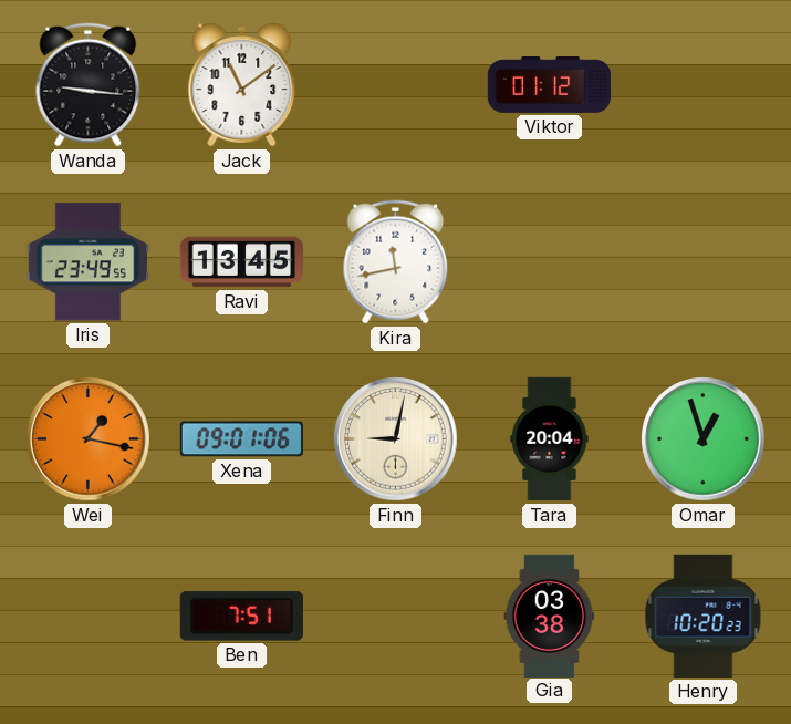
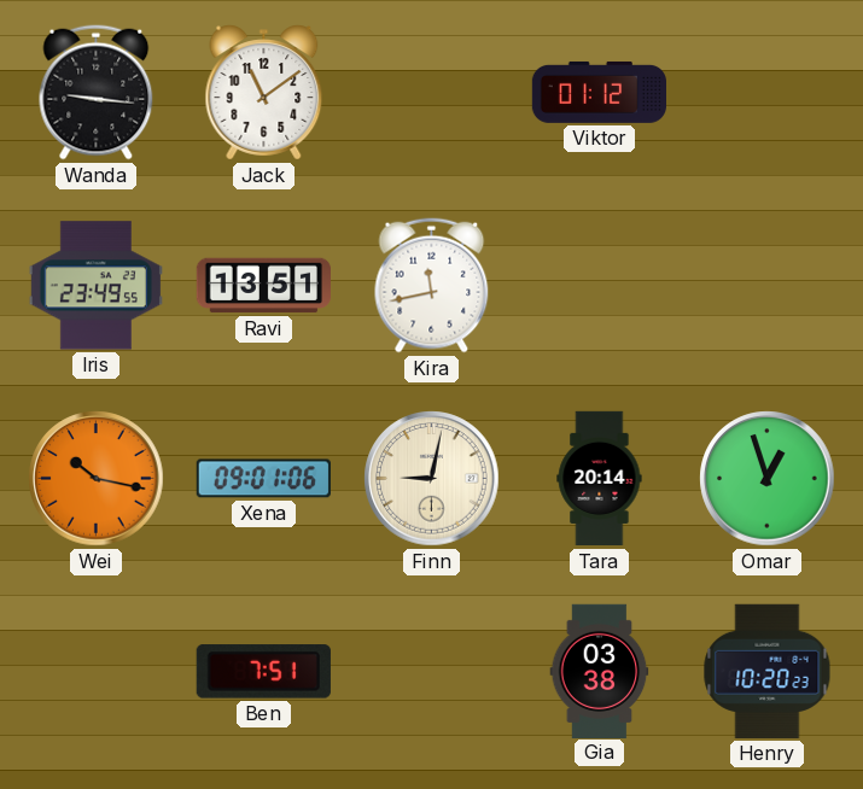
Ravi: 13:45 -> 13:51 (263, 286)
Wei: 1:17 -> 10:17 (97, 479)
Tara: 20:04 -> 20:14 (600, 479)
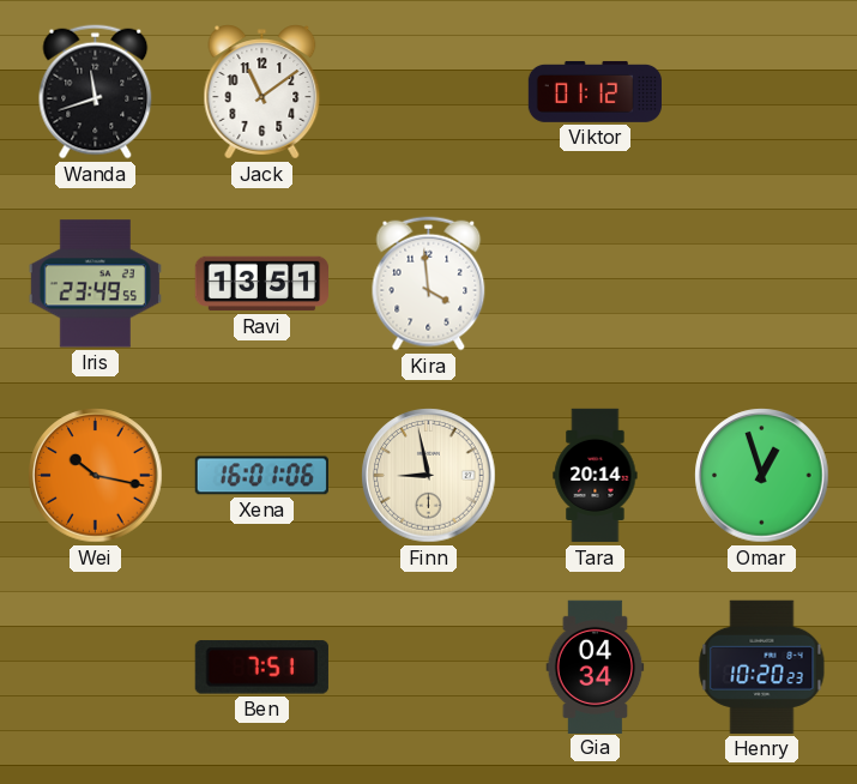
Wanda: 9:16 -> 11:42 (96, 92)
Kira: 11:43 -> 3:59 (429, 284)
Xena: 09:01 -> 16:01 (261, 476)
Finn: 9:02 -> 8:58 (429, 476)
Gia: 03:38 -> 04:34 (596, 667)
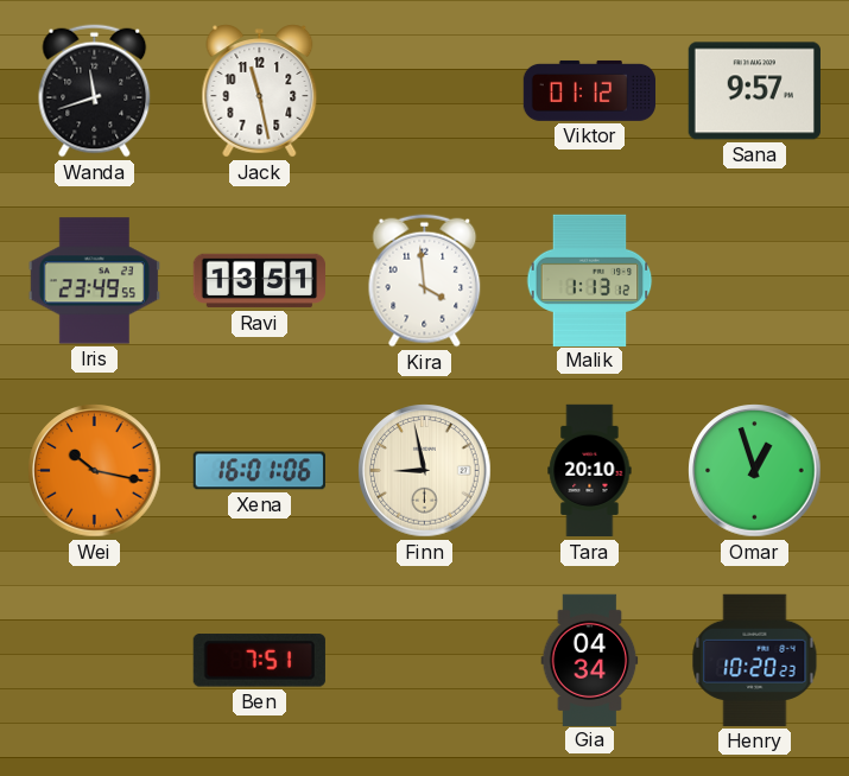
Jack: 11:09 -> 11:28 (260, 91)
Sana: none -> 9:57 (754, 91)
Malik: none -> 1:13 (590, 280)
Tara: 20:14 -> 20:10 (590, 471)
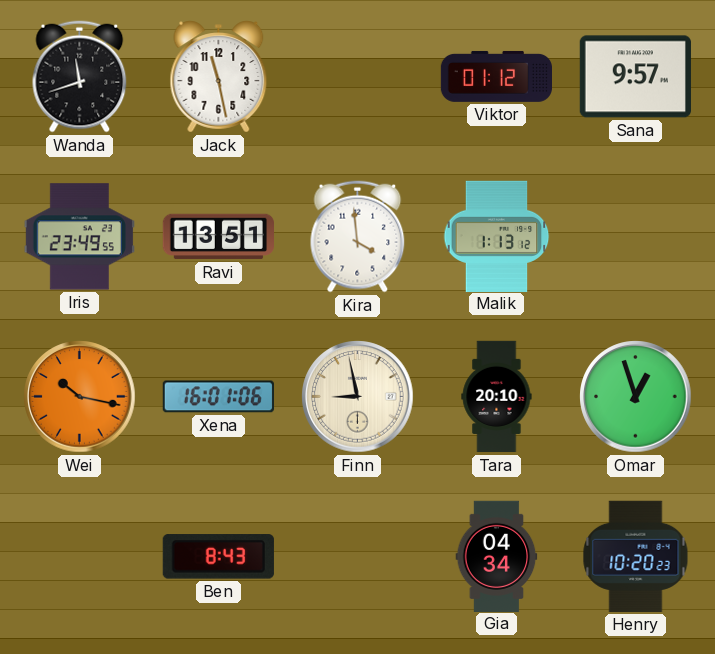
Ben: 7:51 -> 8:43 (218, 557)
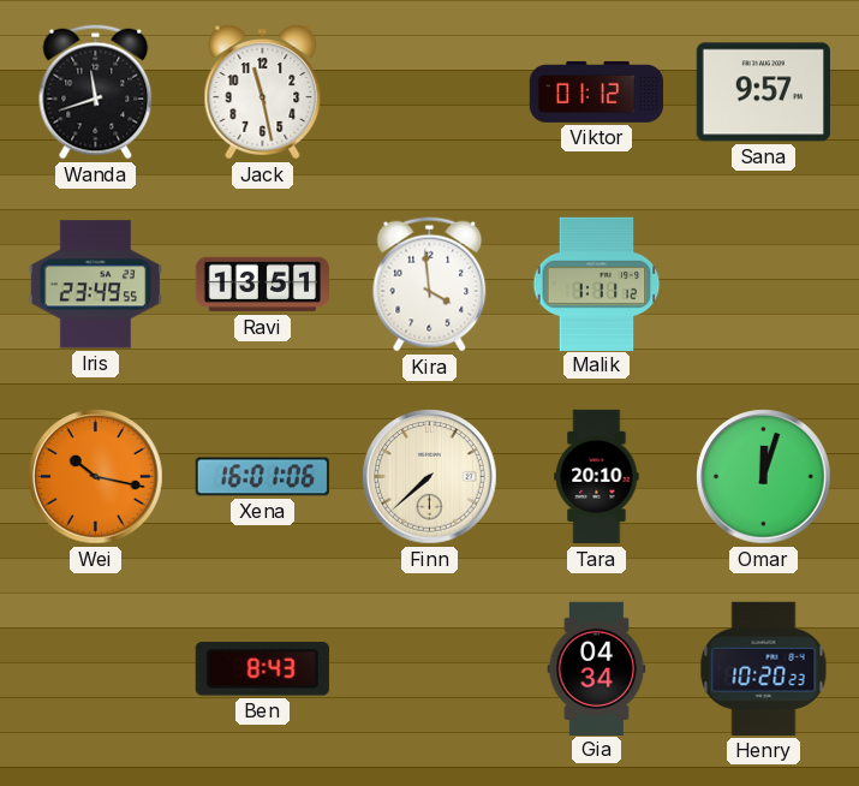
Malik: 1:13 -> 1:11 (597, 284)
Finn: 8:58 -> 7:38 (430, 477)
Omar: 12:57 -> 12:03 (764, 477)
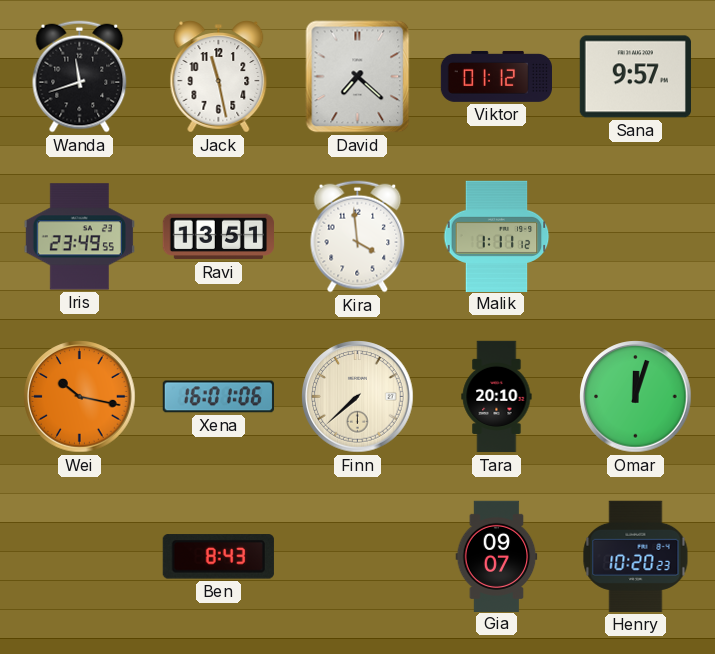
David: none -> 7:22 (358, 77)
Gia: 04:34 -> 09:07 (497, 556)
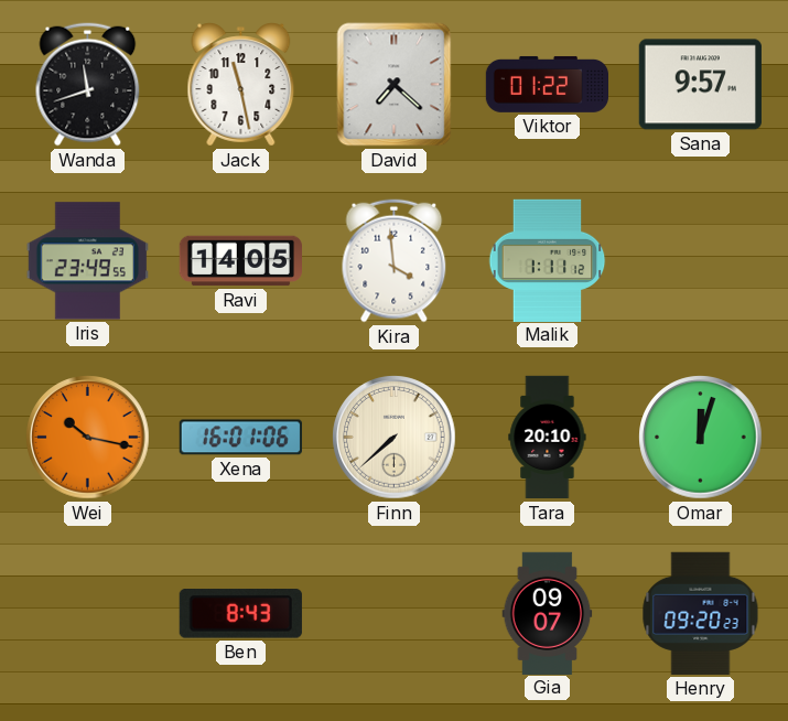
Viktor: 01:12 -> 01:22 (548, 85)
Ravi: 13:51 -> 14:05 (240, 261)
Henry: 10:20 -> 09:20 (701, 613)
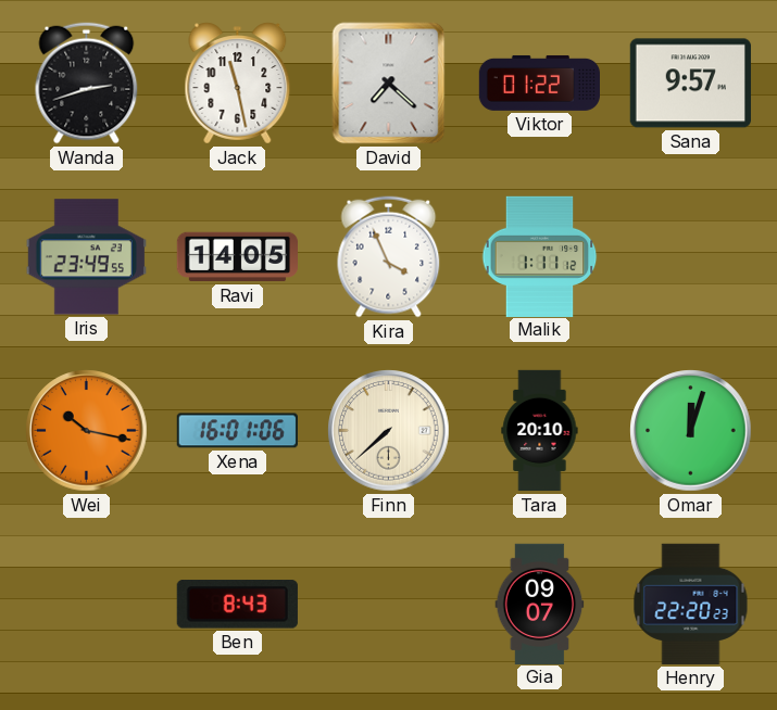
Wanda: 11:42 -> 2:42 (87, 84)
Kira: 3:59 -> 3:56 (389, 257)
Henry: 09:20 -> 22:20 (691, 604)
